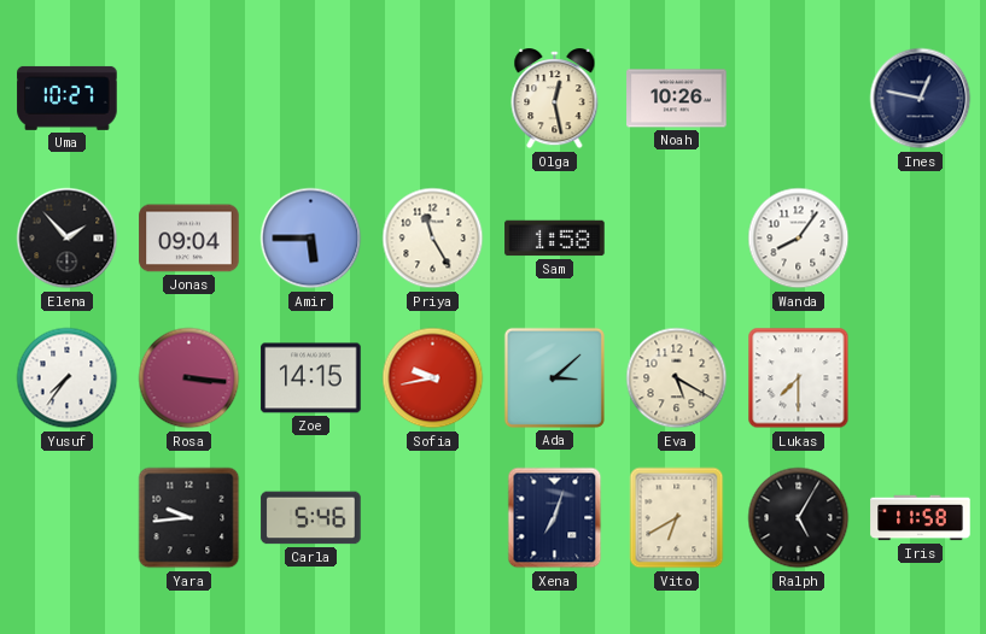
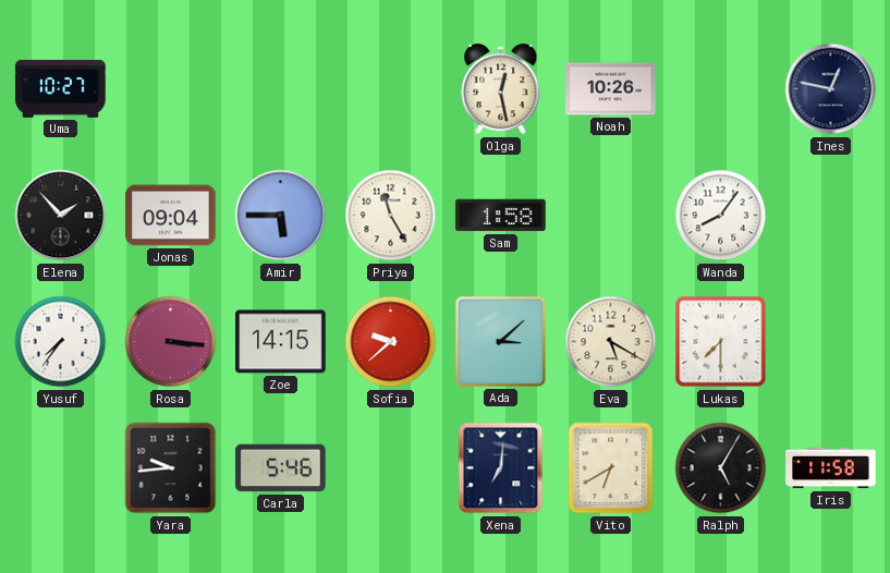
Sofia: 9:43 -> 9:38 (391, 342)
Xena: 7:03 -> 7:01 (501, 468)
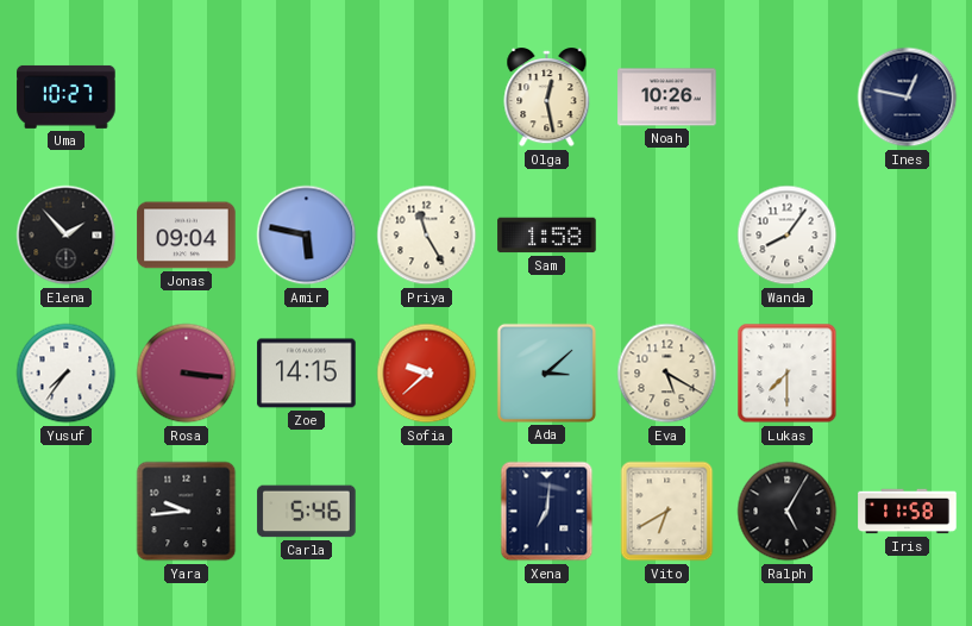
Amir: 5:45 -> 5:47 (307, 236)
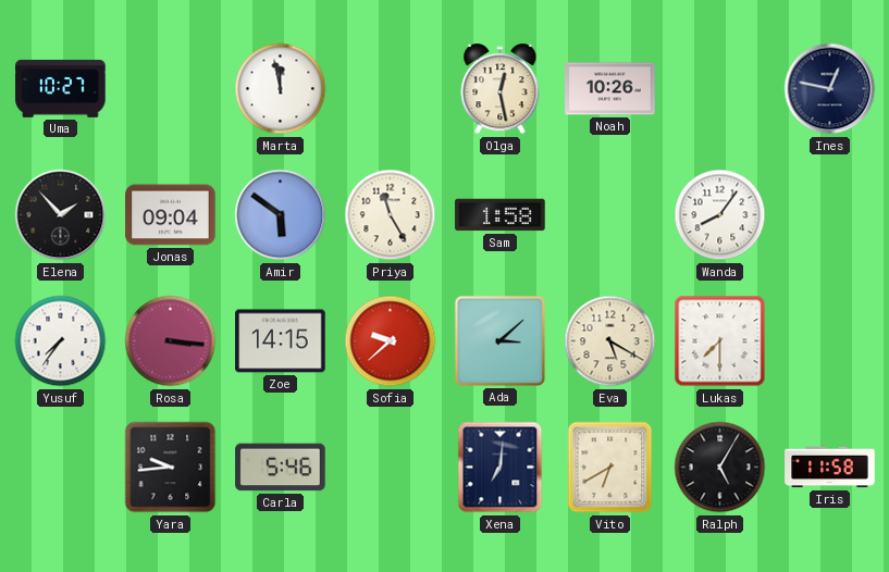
Marta: none -> 11:58 (281, 89)
Amir: 5:47 -> 5:51 (281, 215)
